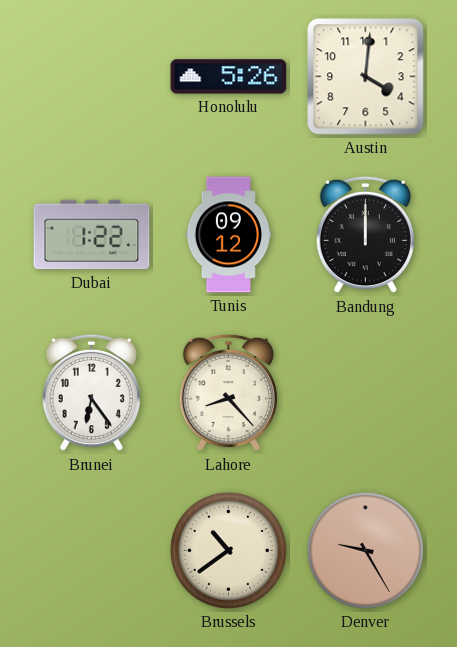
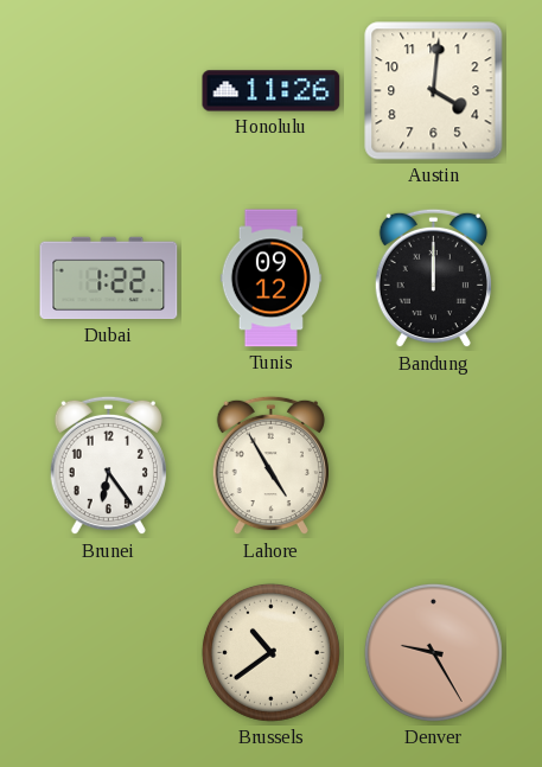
Honolulu: 5:26 -> 11:26 (272, 91)
Lahore: 8:23 -> 4:55 (270, 466)
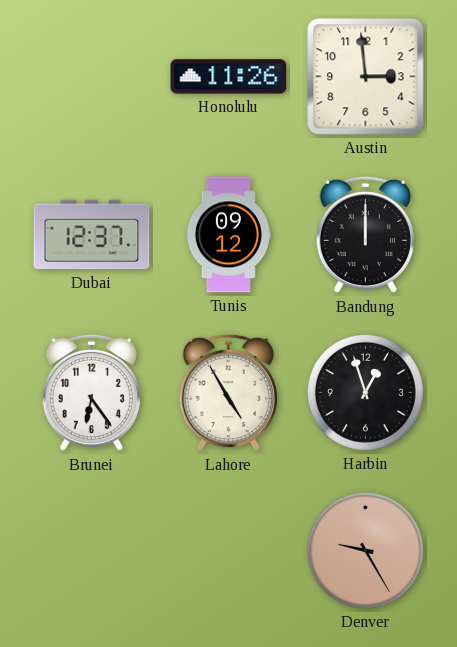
Austin: 4:01 -> 2:59 (366, 77)
Dubai: 1:22 -> 12:37 (92, 235)
Harbin: none -> 12:57 (365, 392)
Brussels: 10:39 -> none (270, 652)
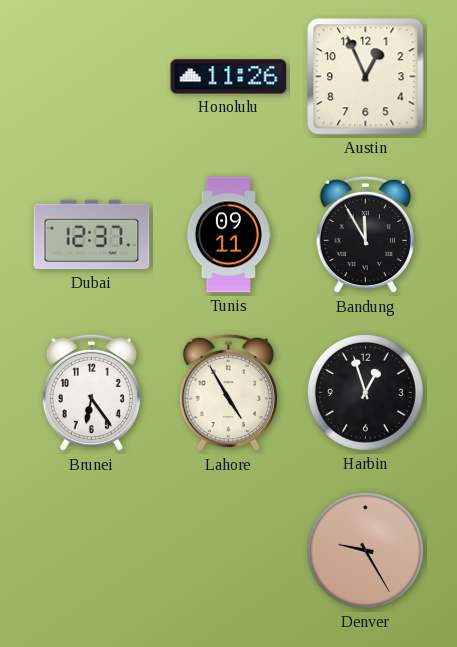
Austin: 2:59 -> 12:56 (366, 77)
Tunis: 09:12 -> 09:11 (229, 235)
Bandung: 12:00 -> 11:55 (365, 235)
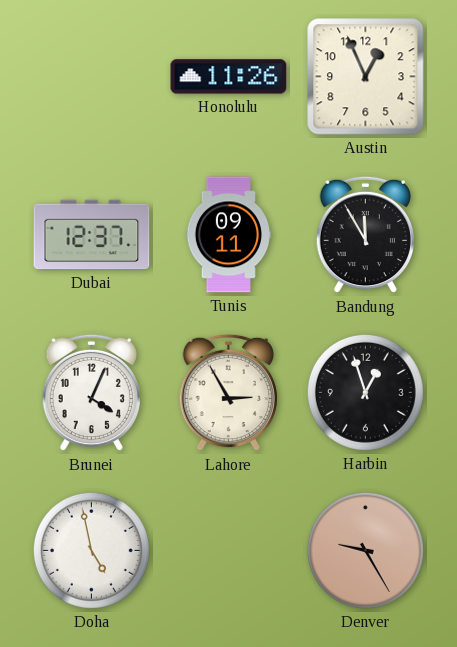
Brunei: 6:24 -> 4:04 (91, 393)
Lahore: 4:55 -> 2:55 (228, 393)
Doha: none -> 4:58 (91, 550)
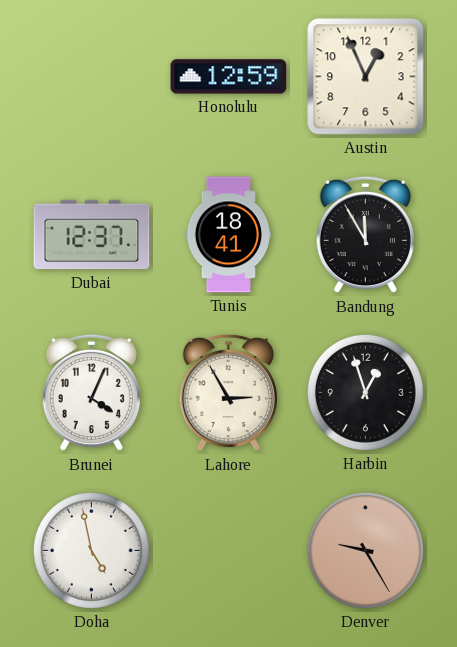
Honolulu: 11:26 -> 12:59 (229, 77)
Tunis: 09:11 -> 18:41 (229, 235)
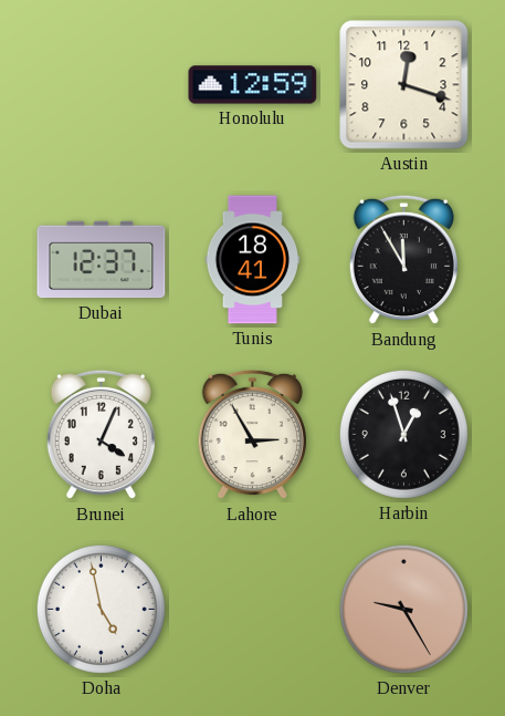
Austin: 12:56 -> 12:18 (404, 85)
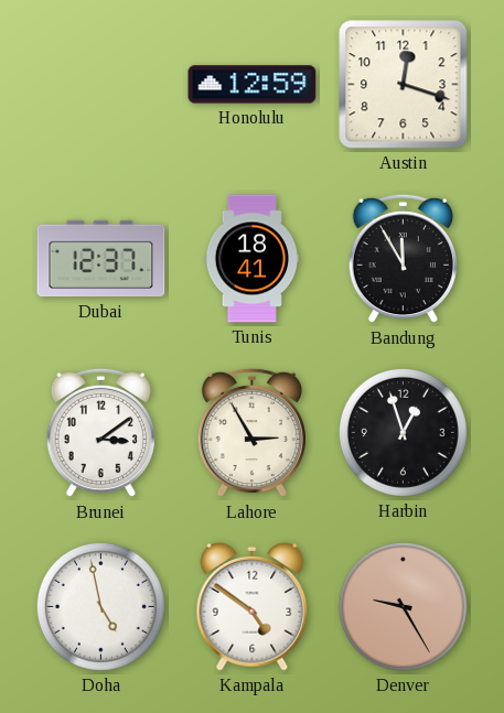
Brunei: 4:04 -> 3:09 (100, 433)
Kampala: none -> 4:51 (253, 606)
